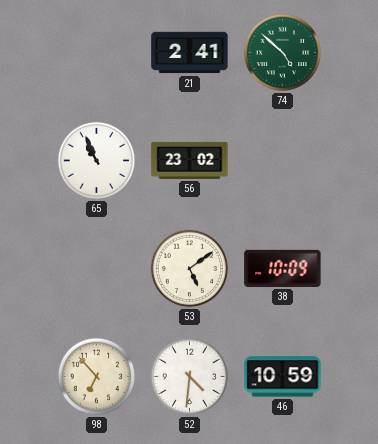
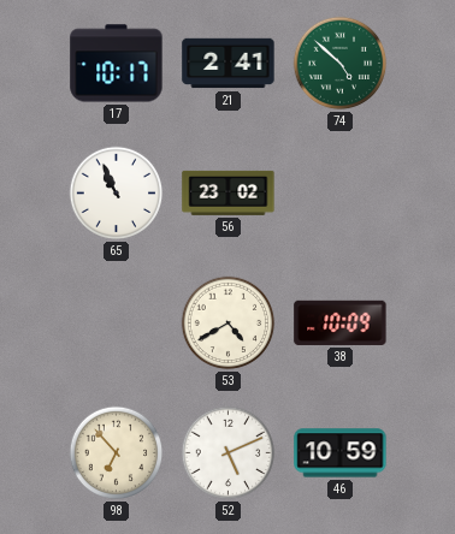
17: none -> 10:17 (117, 64)
53: 5:09 -> 4:40 (229, 324)
52: 4:31 -> 5:11 (229, 453)
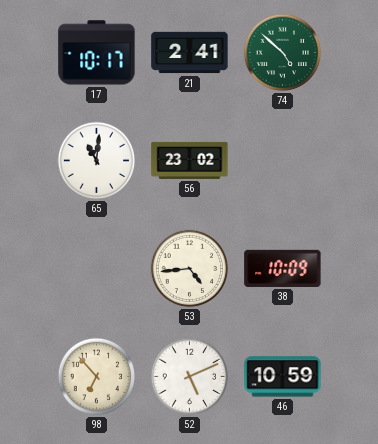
65: 10:56 -> 11:01 (97, 161)
53: 4:40 -> 4:44 (190, 269)
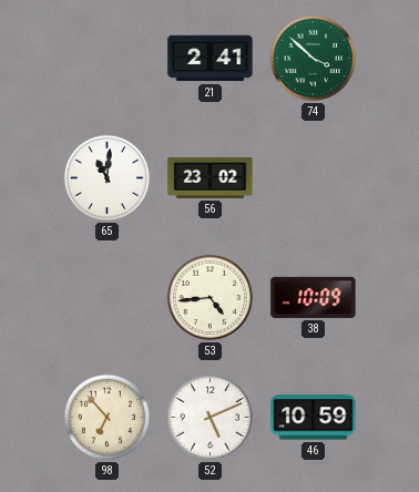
17: 10:17 -> none (97, 53)
74: 4:52 -> 3:52 (314, 59)
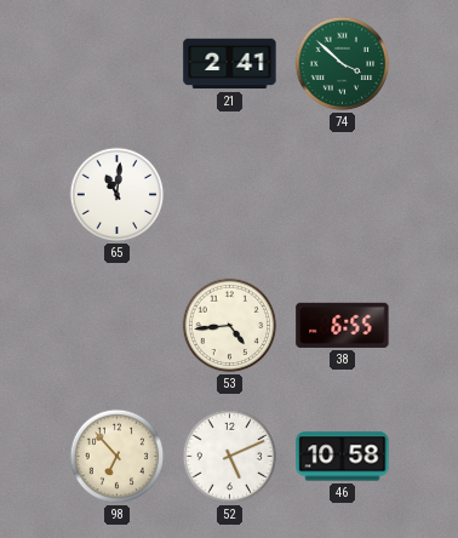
56: 23:02 -> none (211, 177)
38: 10:09 -> 6:55 (343, 325)
46: 10:59 -> 10:58 (343, 457)
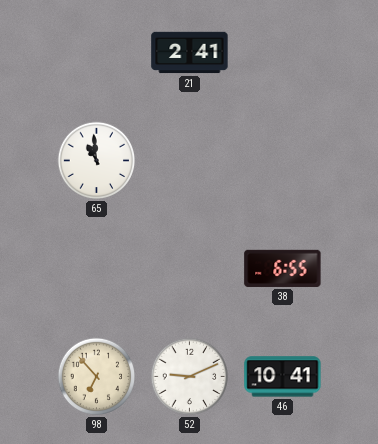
74: 3:52 -> none (343, 64)
65: 11:01 -> 10:59 (97, 161)
53: 4:44 -> none (230, 326)
52: 5:11 -> 9:11 (190, 377)
46: 10:58 -> 10:41 (283, 377)
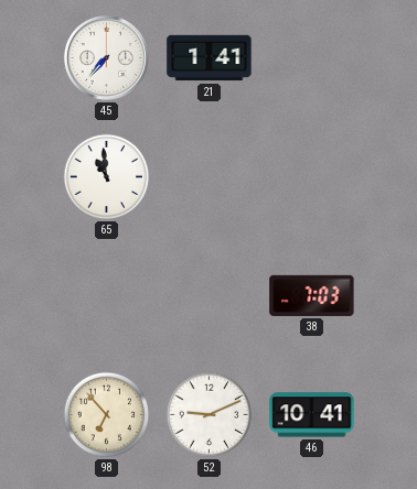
45: none -> 7:37 (106, 57)
21: 2:41 -> 1:41 (210, 58)
38: 6:55 -> 7:03 (312, 295)
